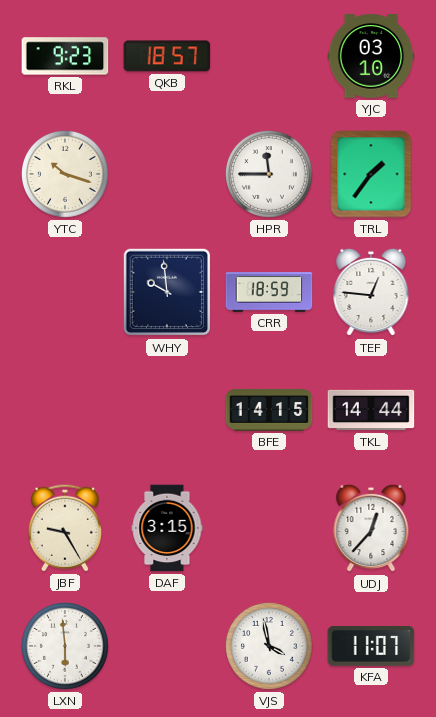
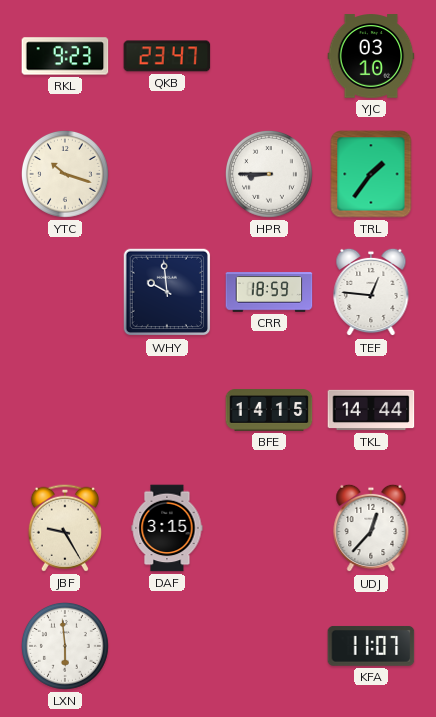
QKB: 18:57 -> 23:47 (167, 56)
HPR: 11:45 -> 8:45 (269, 174)
VJS: 3:58 -> none (269, 646)
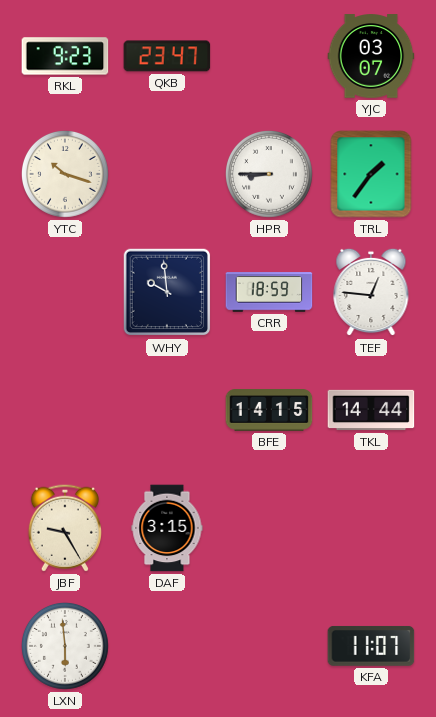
YJC: 03:10 -> 03:07 (371, 56)
UDJ: 12:37 -> none (371, 528)
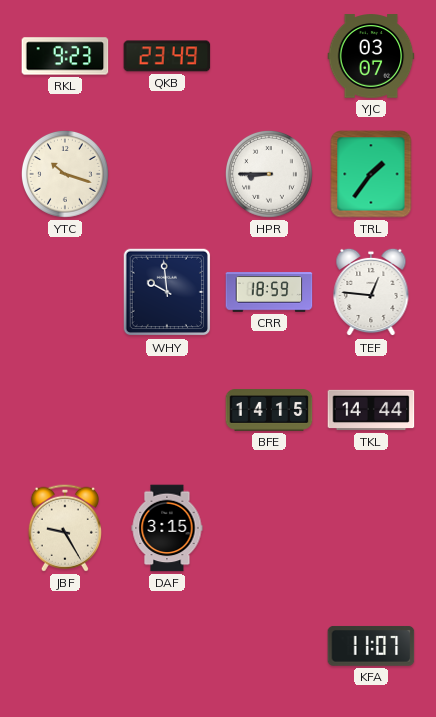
QKB: 23:47 -> 23:49 (167, 56)
LXN: 5:59 -> none (65, 646)
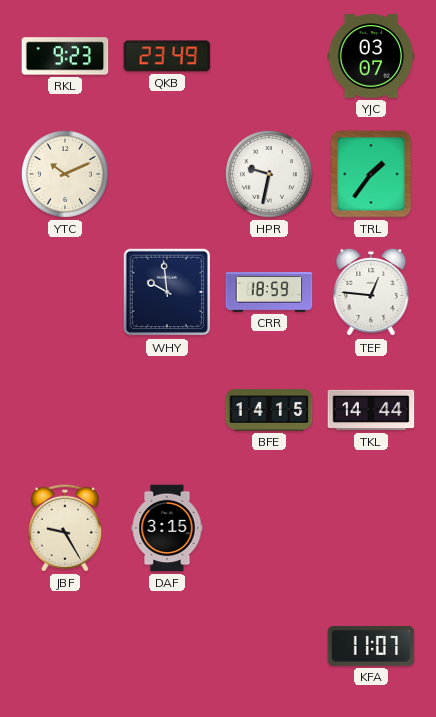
YTC: 10:18 -> 10:11 (65, 174)
HPR: 8:45 -> 9:32 (269, 174)
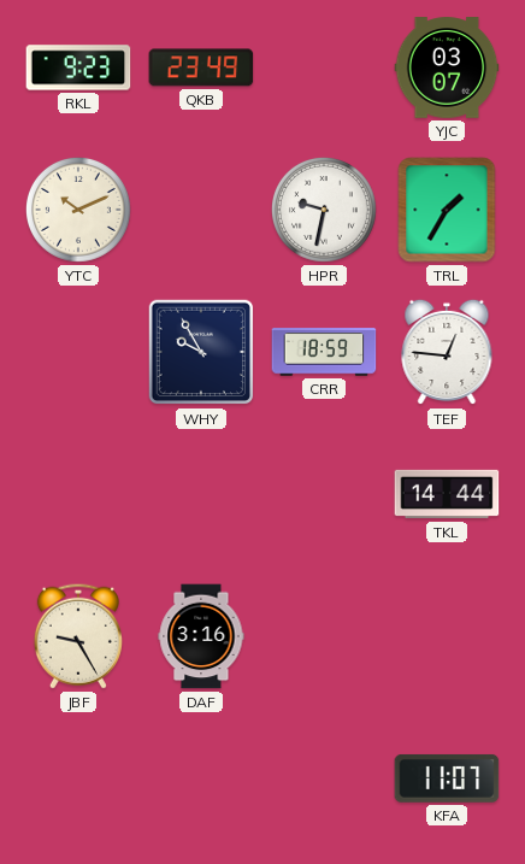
TRL: 1:36 -> 1:35 (447, 210)
WHY: 9:59 -> 9:55 (201, 352)
BFE: 14:15 -> none (269, 411)
DAF: 3:15 -> 3:16 (201, 636)
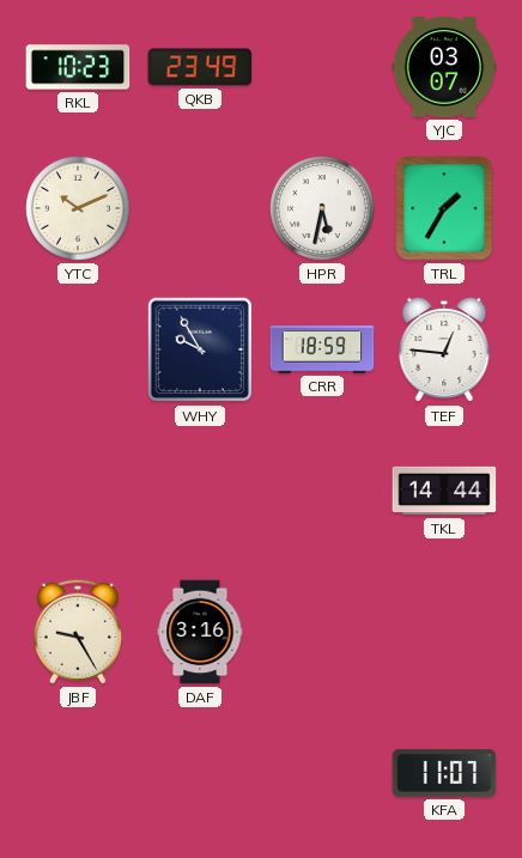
RKL: 9:23 -> 10:23 (78, 67)
HPR: 9:32 -> 5:32 (322, 208)
